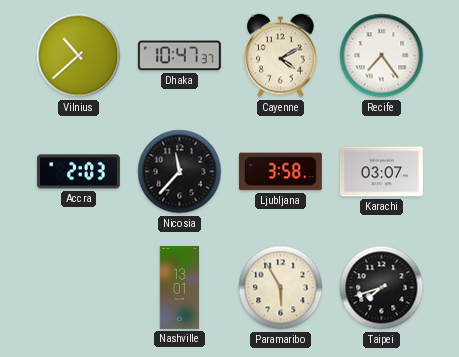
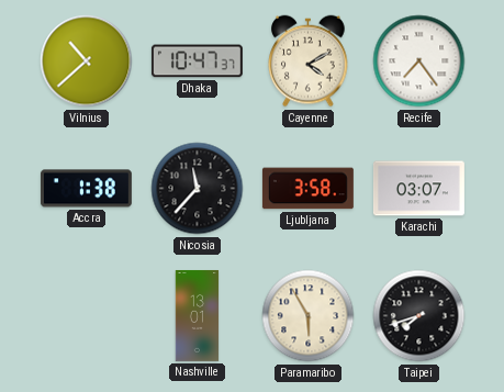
Accra: 2:03 -> 1:38 (86, 189)
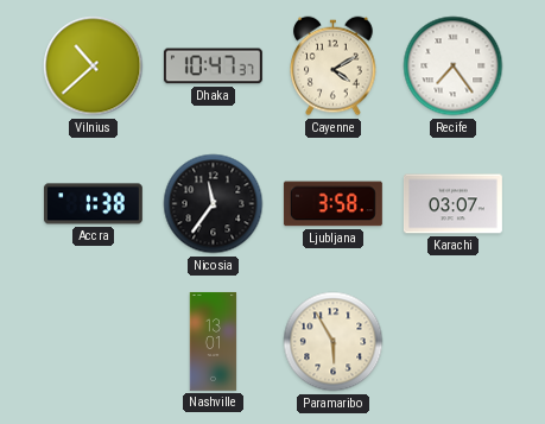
Nicosia: 11:37 -> 11:36 (214, 204)
Taipei: 7:42 -> none (419, 316)
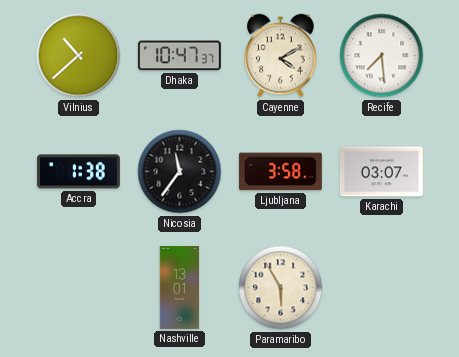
Recife: 7:24 -> 7:29 (382, 56)
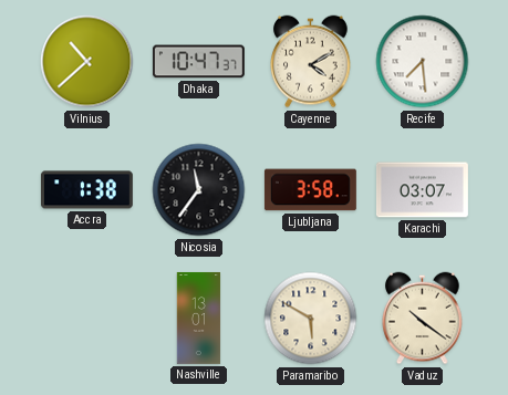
Paramaribo: 5:55 -> 5:50 (311, 319)
Vaduz: none -> 10:21 (423, 319)
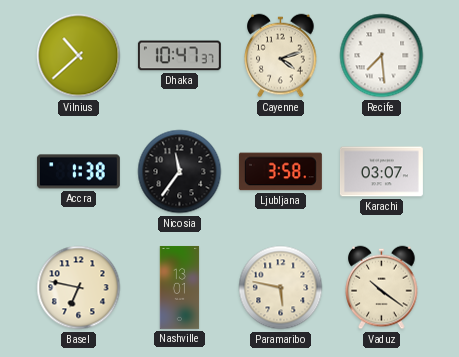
Cayenne: 4:10 -> 4:12 (281, 56)
Basel: none -> 6:47 (79, 288)
Paramaribo: 5:50 -> 5:47 (281, 288)
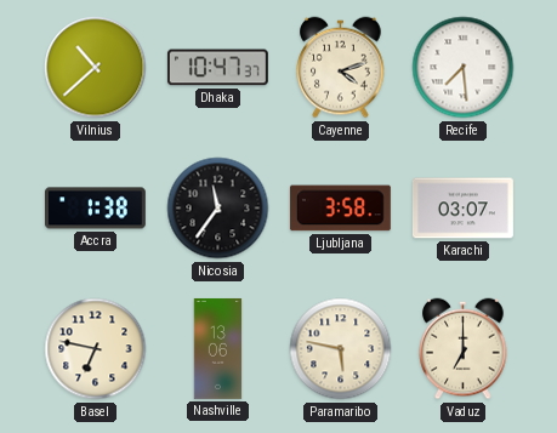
Nashville: 13:01 -> 13:06 (218, 349)
Vaduz: 10:21 -> 7:00 (464, 349)
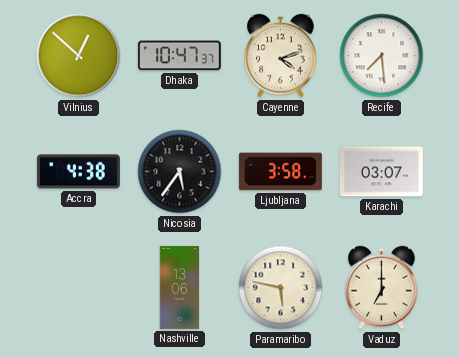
Vilnius: 10:38 -> 12:52 (79, 56)
Accra: 1:38 -> 4:38 (78, 172)
Nicosia: 11:36 -> 5:36 (180, 172)
Basel: 6:47 -> none (96, 349)
